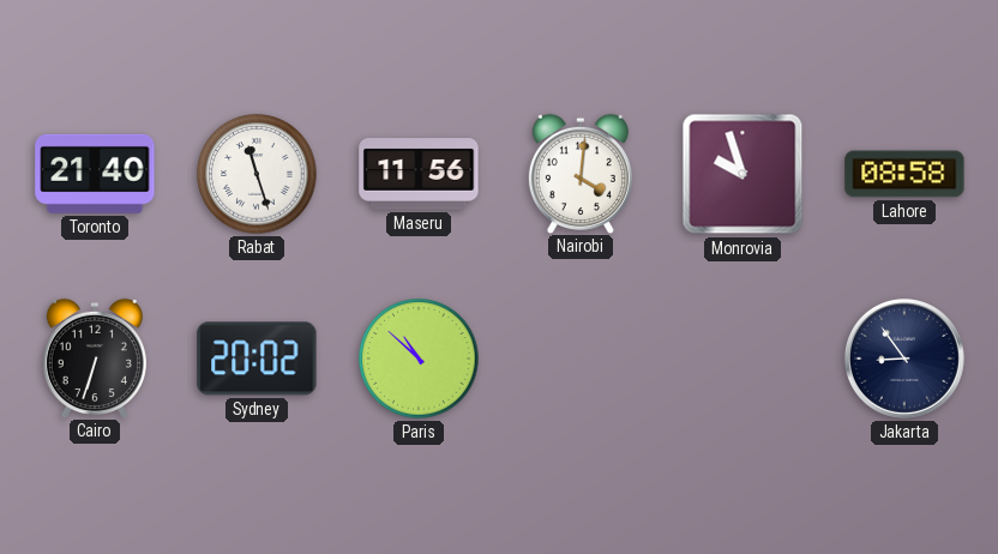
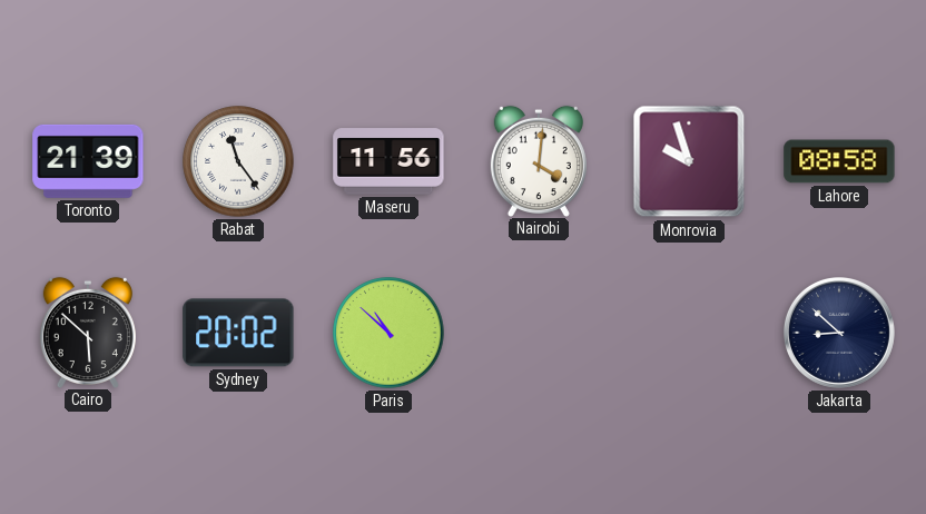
Toronto: 21:40 -> 21:39 (88, 161)
Rabat: 11:27 -> 11:24 (238, 161)
Cairo: 6:33 -> 5:52 (88, 332)
Jakarta: 8:54 -> 8:52 (839, 333)
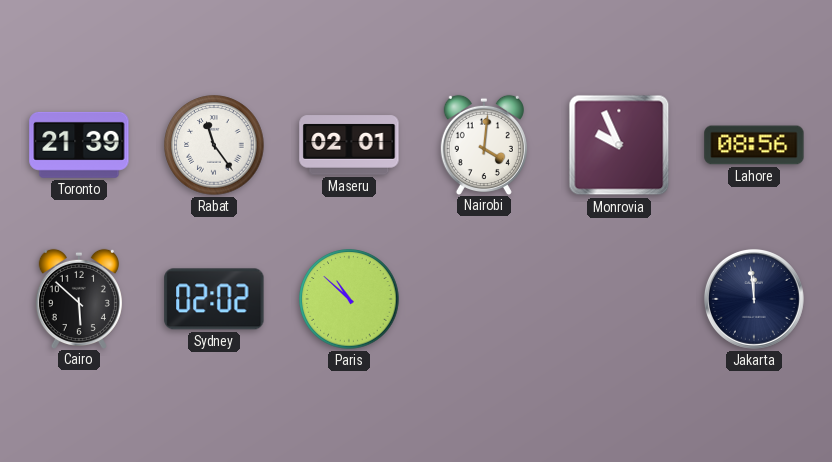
Maseru: 11:56 -> 02:01 (349, 145)
Monrovia: 9:57 -> 9:56 (619, 145)
Lahore: 08:58 -> 08:56 (754, 145)
Sydney: 20:02 -> 02:02 (214, 299)
Jakarta: 8:52 -> 11:59 (754, 299)
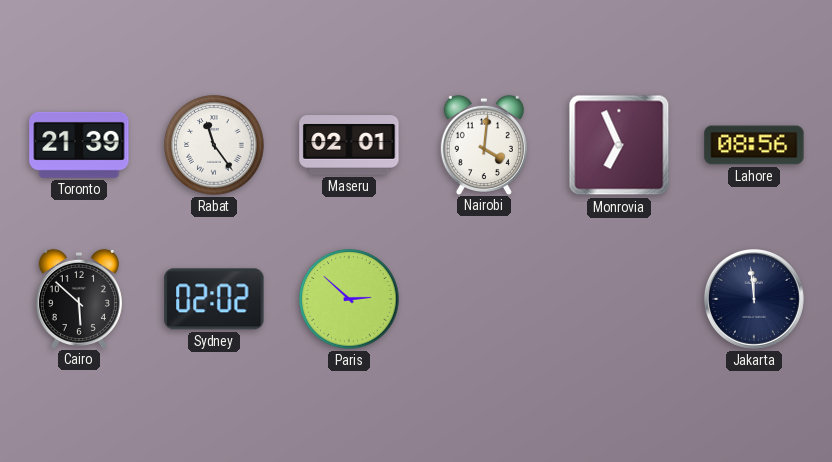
Monrovia: 9:56 -> 6:56 (619, 145)
Paris: 10:52 -> 2:52 (349, 299)
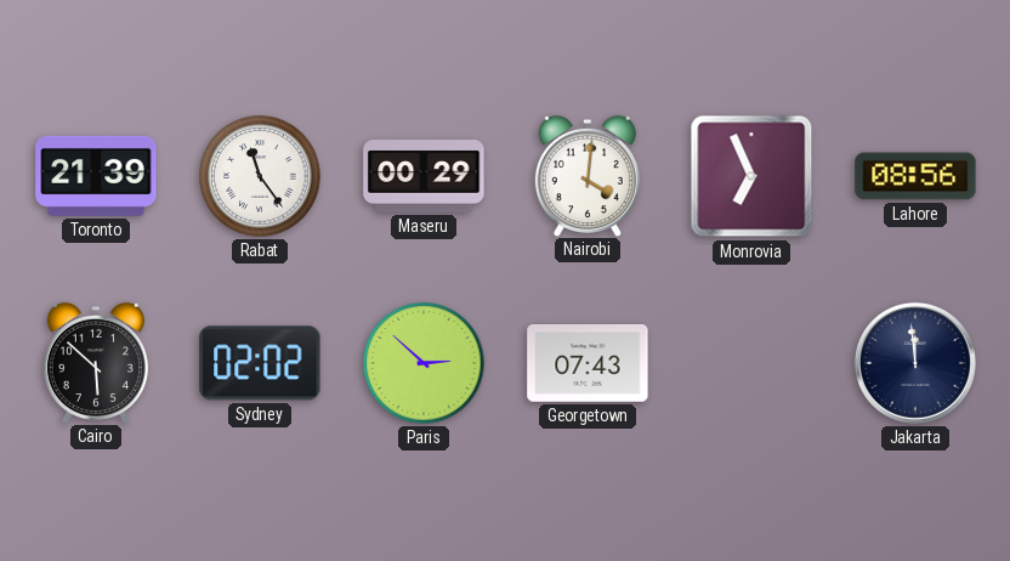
Maseru: 02:01 -> 00:29 (424, 176)
Georgetown: none -> 07:43 (588, 364)
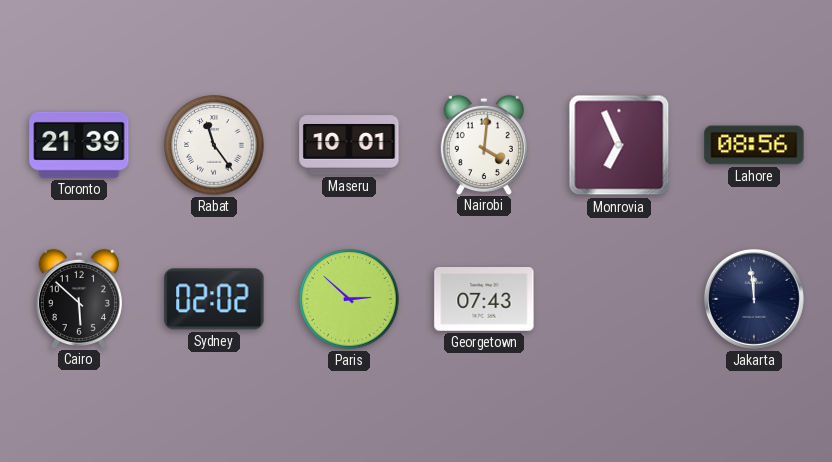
Maseru: 00:29 -> 10:01 (349, 145)
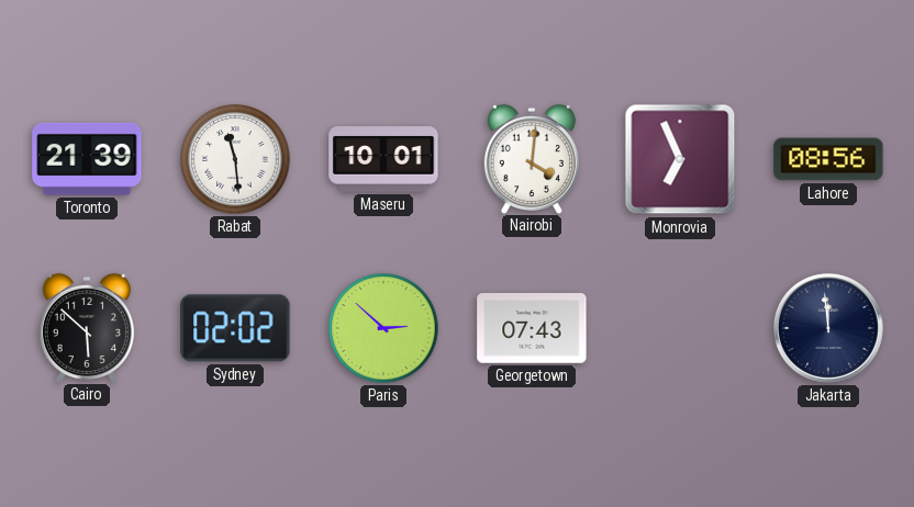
Rabat: 11:24 -> 11:29 (235, 159)
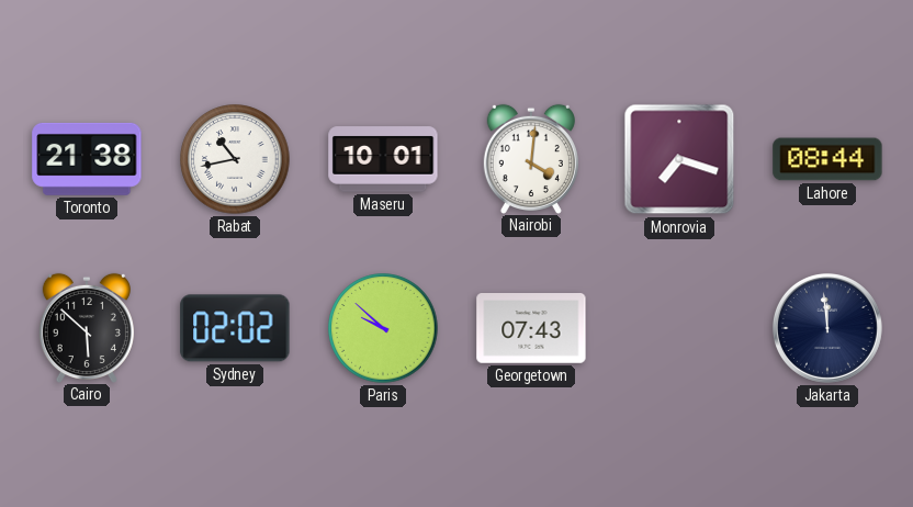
Toronto: 21:39 -> 21:38 (87, 159)
Rabat: 11:29 -> 10:43 (235, 159)
Monrovia: 6:56 -> 7:18 (679, 159)
Lahore: 08:56 -> 08:44 (827, 159)
Paris: 2:52 -> 9:52 (383, 328)
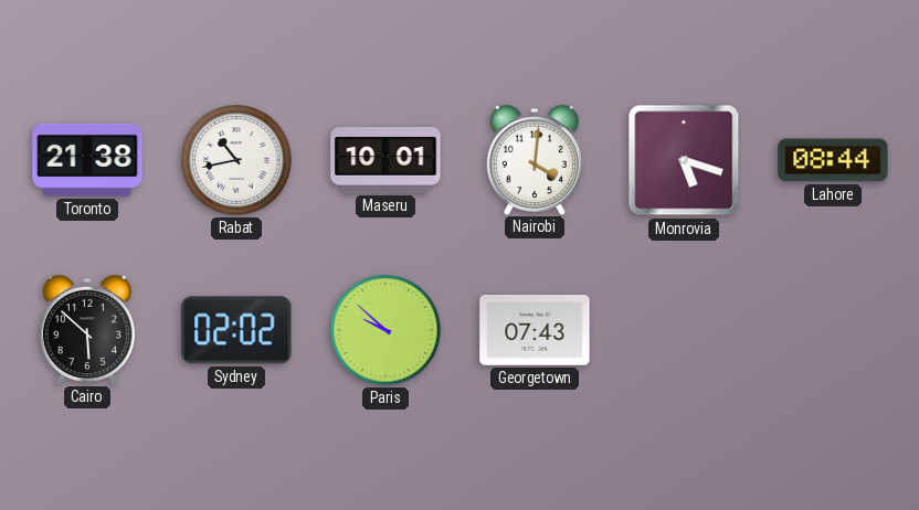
Monrovia: 7:18 -> 5:18 (684, 160)
Jakarta: 11:59 -> none (827, 328)
